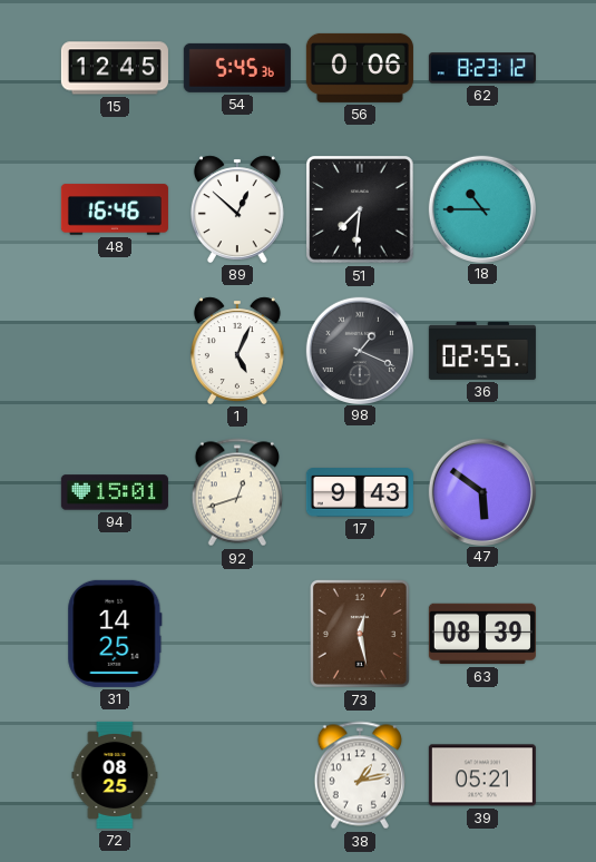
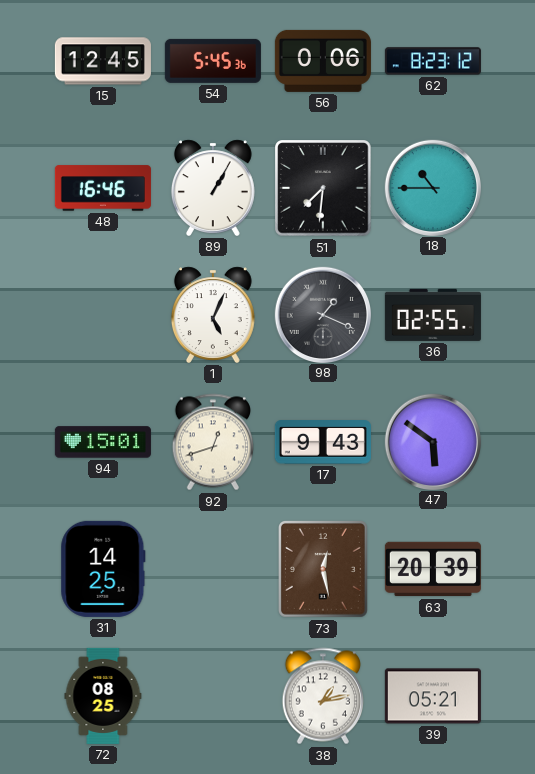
89: 12:52 -> 1:05 (213, 188)
63: 08:39 -> 20:39 (433, 569)
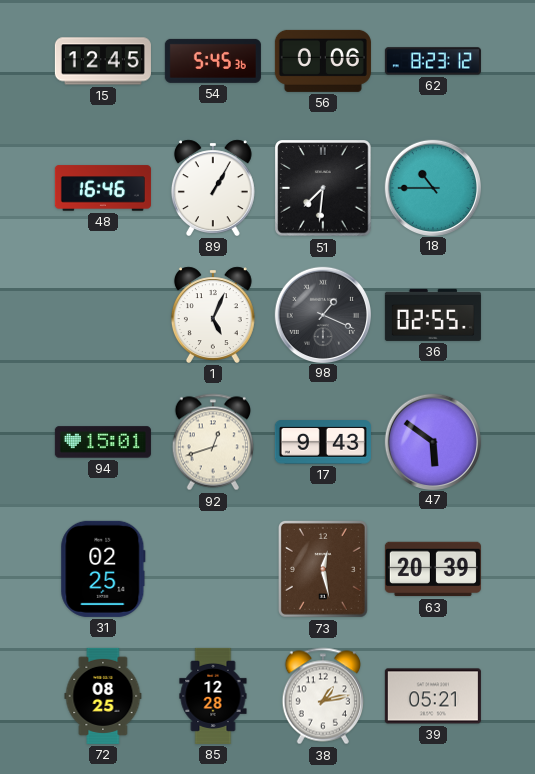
31: 14:25 -> 02:25 (103, 569)
85: none -> 12:28 (213, 696)
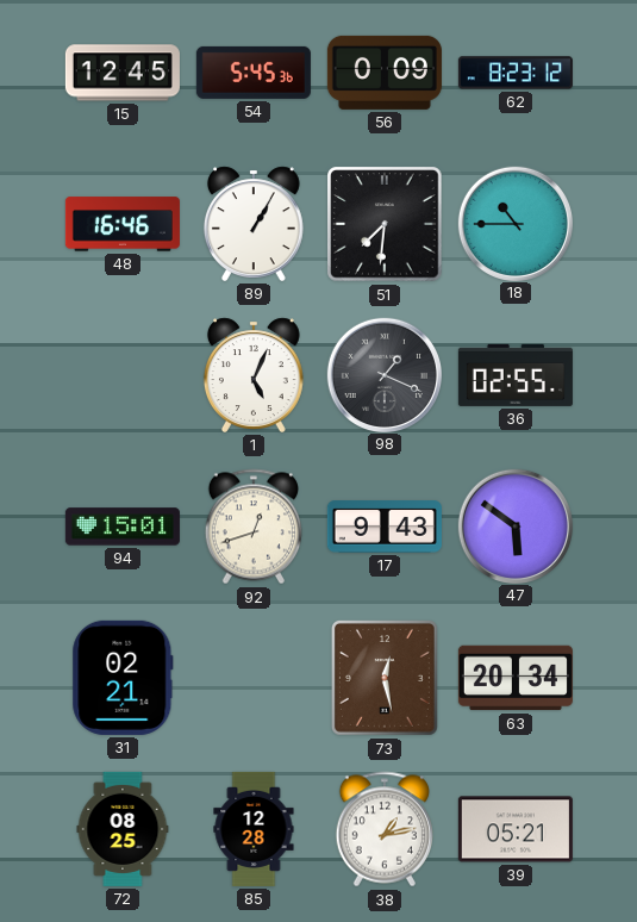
56: 0:06 -> 0:09 (385, 73)
31: 02:25 -> 02:21 (123, 678)
63: 20:39 -> 20:34 (516, 678)
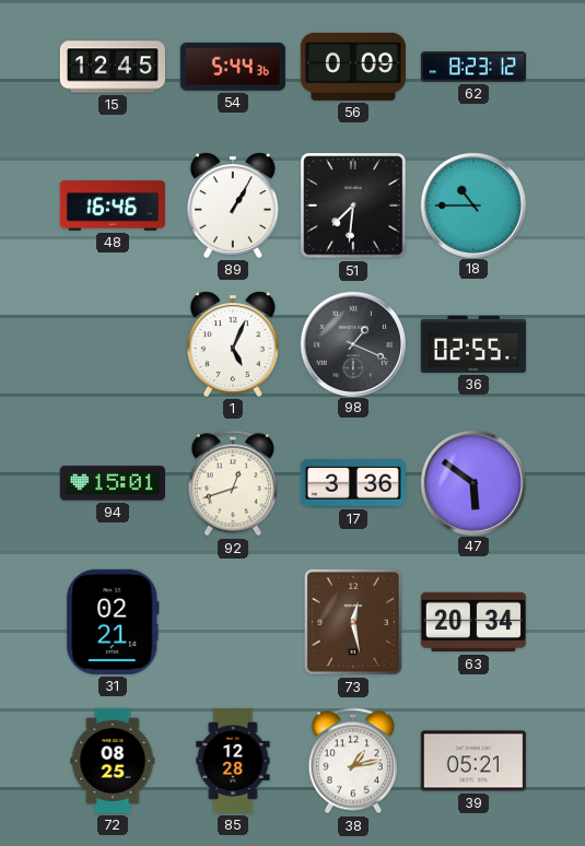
54: 5:45 -> 5:44 (233, 67)
17: 9:43 -> 3:36 (353, 483)
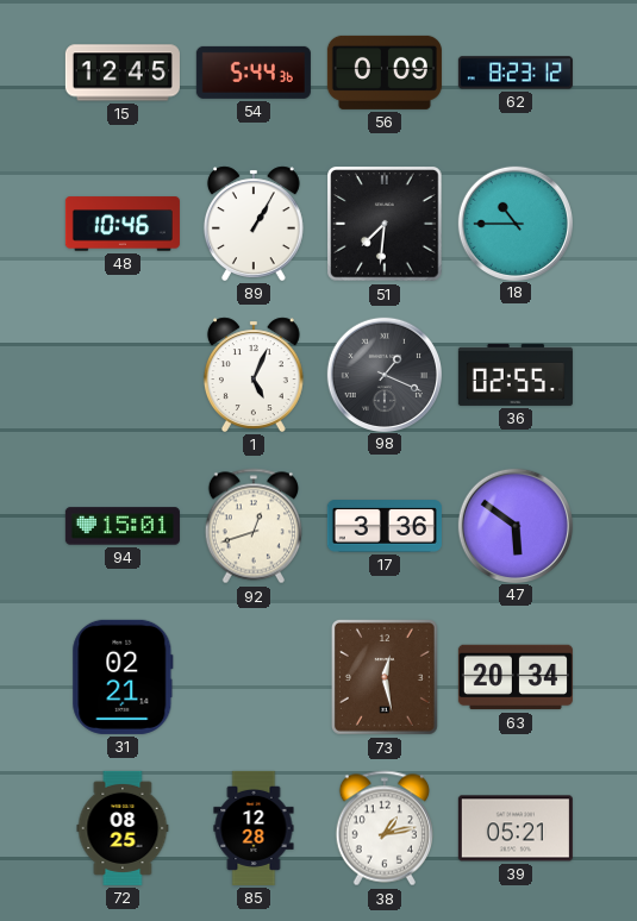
48: 16:46 -> 10:46 (123, 224)
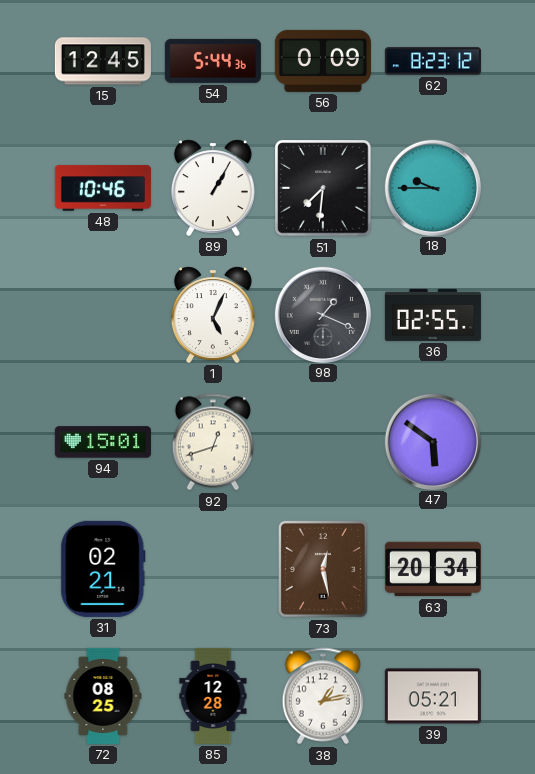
18: 10:45 -> 9:45 (432, 187)
17: 3:36 -> none (385, 526)
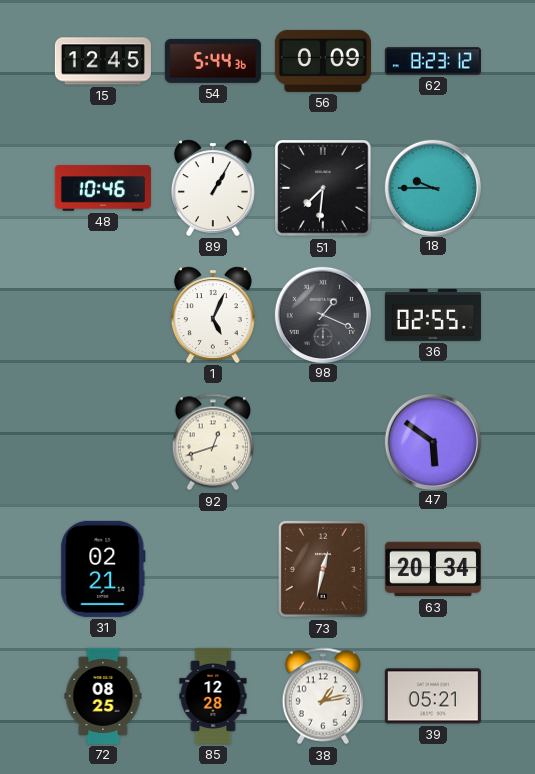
94: 15:01 -> none (103, 442)
73: 12:28 -> 12:32 (323, 570)
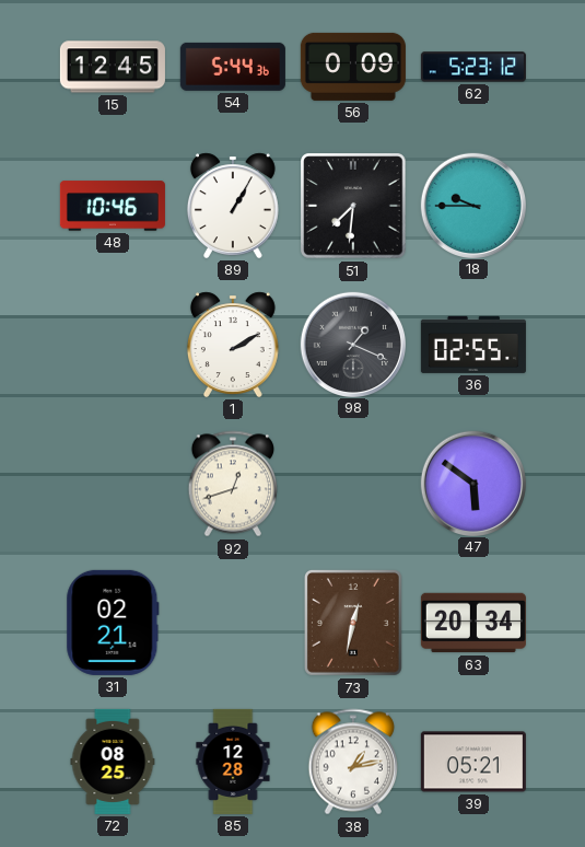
62: 8:23 -> 5:23 (473, 67)
1: 5:04 -> 2:10 (233, 345)
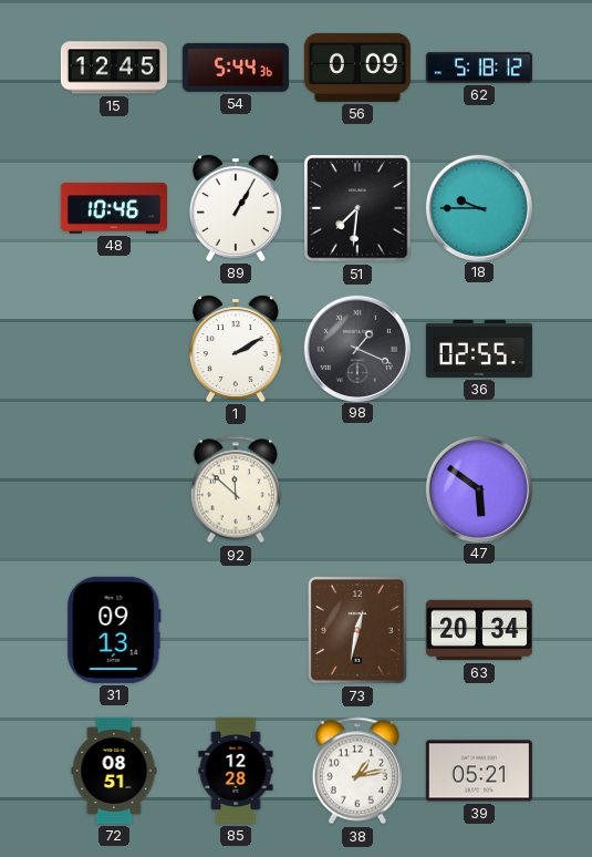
62: 5:23 -> 5:18 (479, 68)
92: 12:42 -> 11:52 (235, 489)
31: 02:21 -> 09:13 (114, 630)
72: 08:25 -> 08:51 (114, 771)
